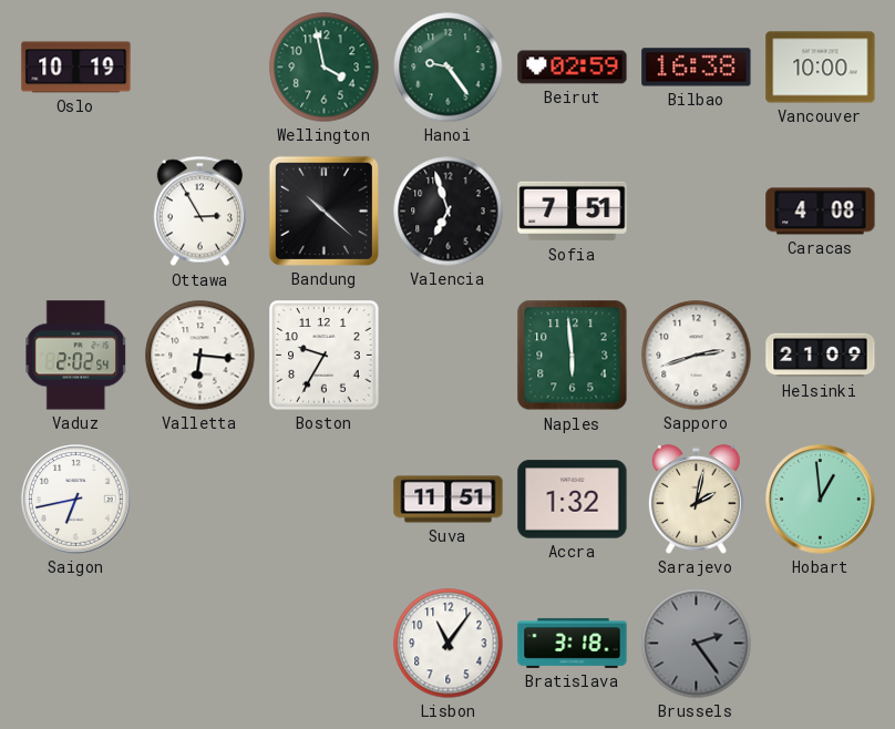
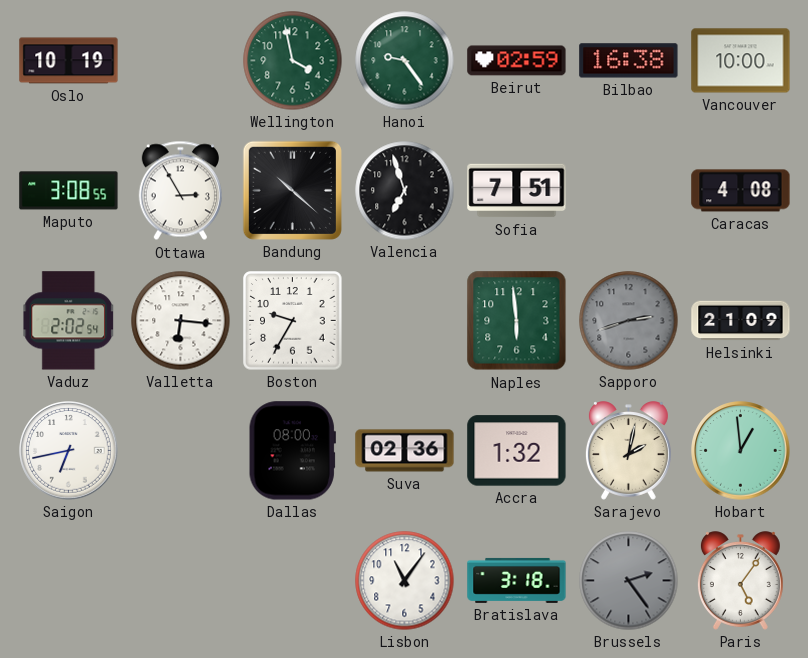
Maputo: none -> 3:08 (69, 191)
Sapporo dial: white -> grey (629, 321)
Dallas: none -> 08:00 (292, 451)
Suva: 11:51 -> 02:36 (405, 451)
Paris: none -> 5:06 (740, 581)
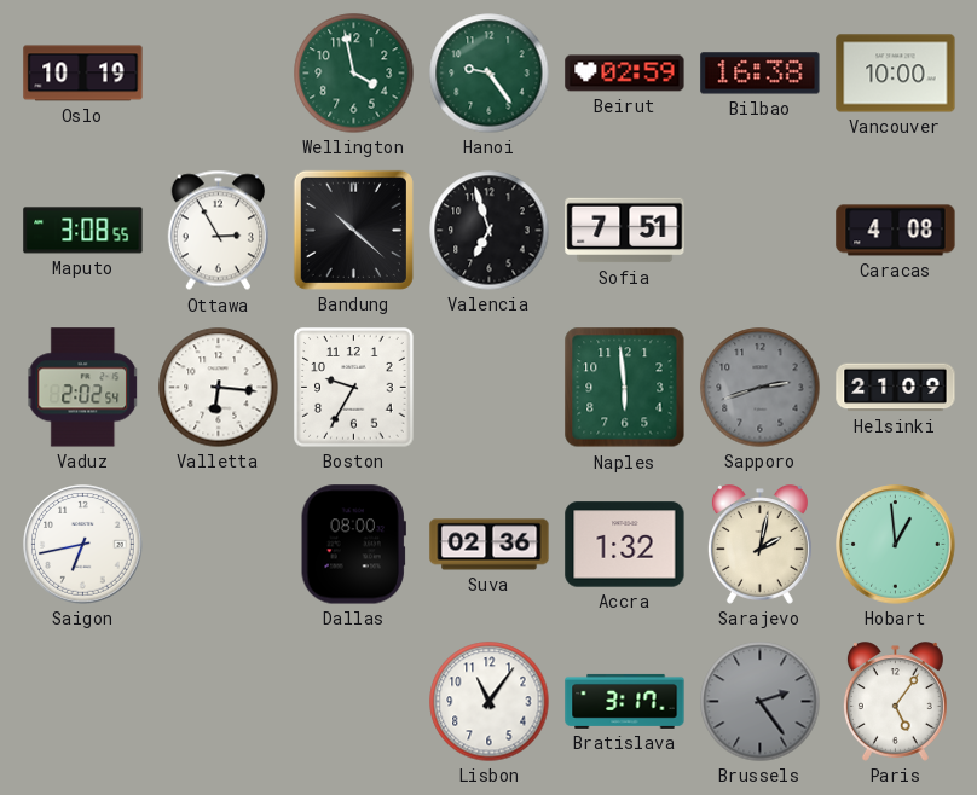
Bratislava: 3:18 -> 3:17 (625, 701)
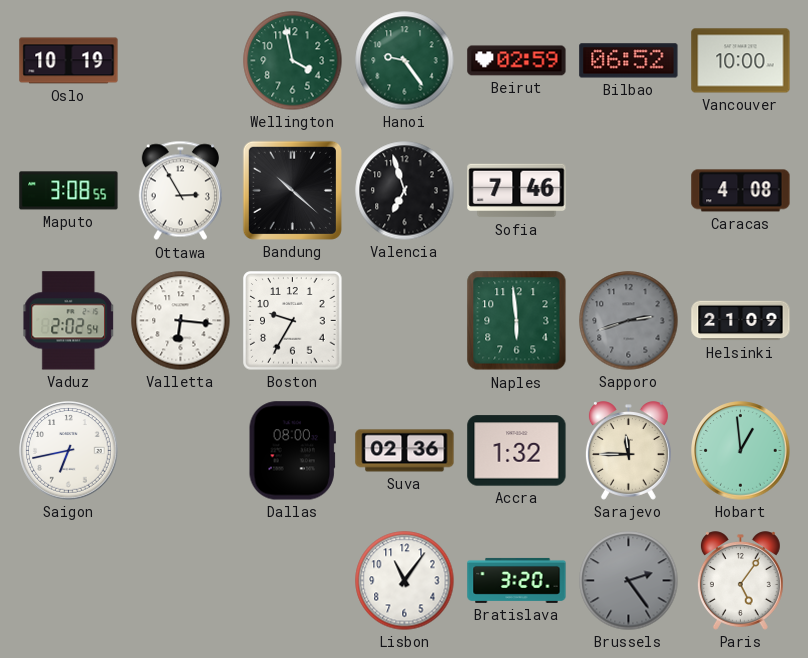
Bilbao: 16:38 -> 06:52 (629, 61)
Sofia: 7:51 -> 7:46 (517, 191)
Sarajevo: 2:02 -> 11:45 (628, 451)
Bratislava: 3:17 -> 3:20 (517, 580)
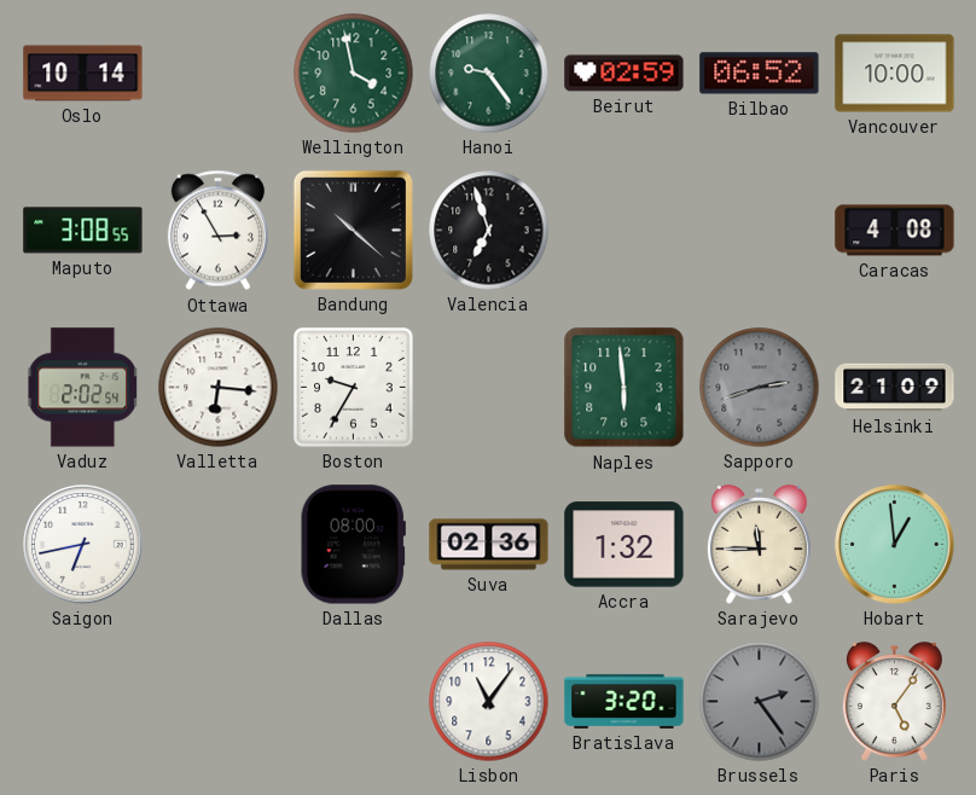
Oslo: 10:19 -> 10:14 (83, 74)
Sofia: 7:46 -> none (517, 191)
